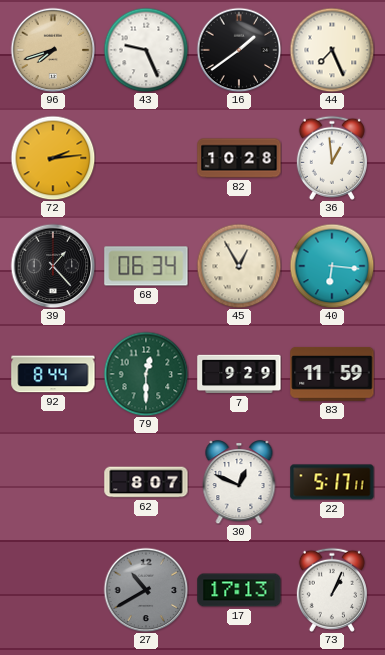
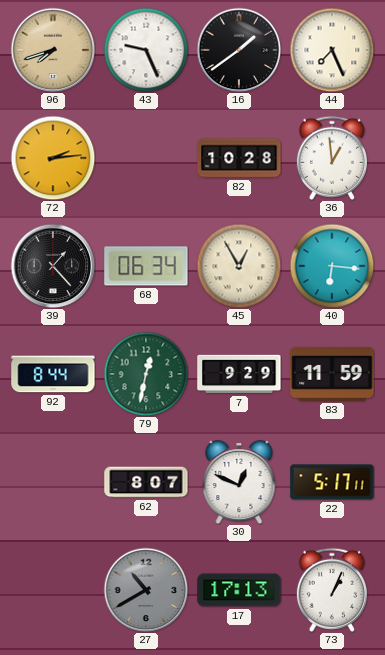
79: 12:30 -> 12:32 (146, 374)
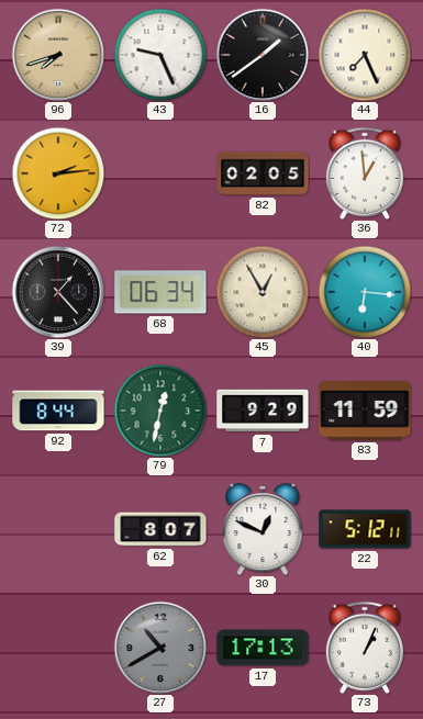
82: 10:28 -> 02:05 (263, 173)
22: 5:17 -> 5:12 (365, 529)
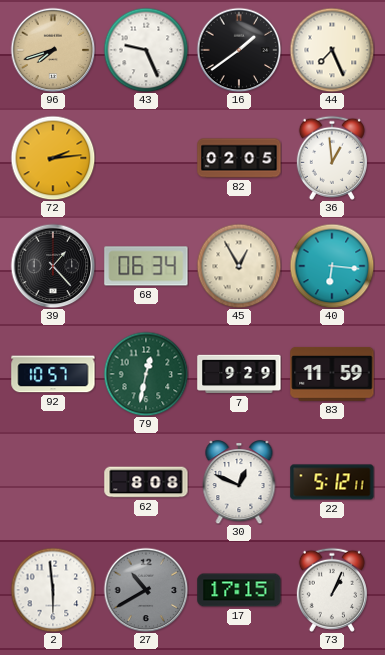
92: 8:44 -> 10:57 (53, 374)
62: 8:07 -> 8:08 (146, 482)
2: none -> 5:59 (53, 590)
17: 17:13 -> 17:15 (239, 590)
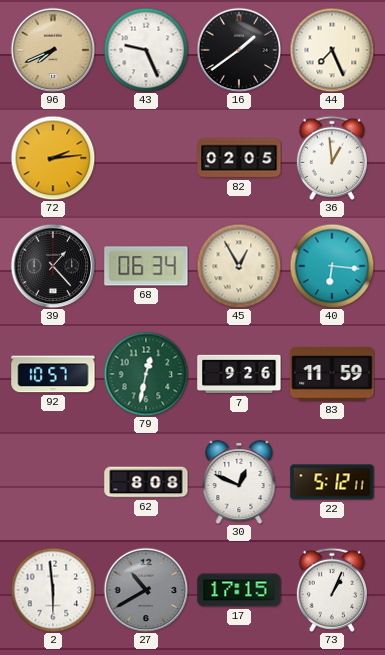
96: 7:42 -> 7:41 (53, 50)
7: 9:29 -> 9:26 (239, 374)
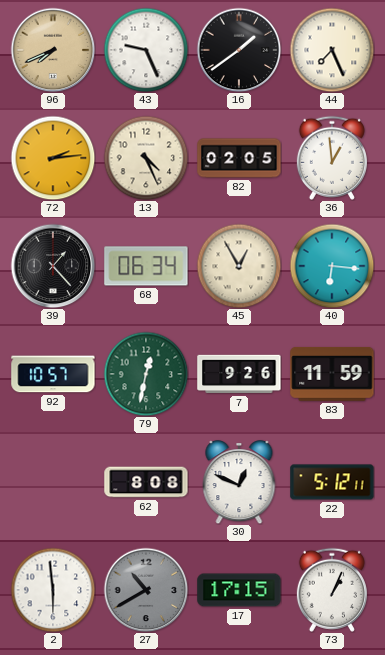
13: none -> 4:26 (146, 158)
